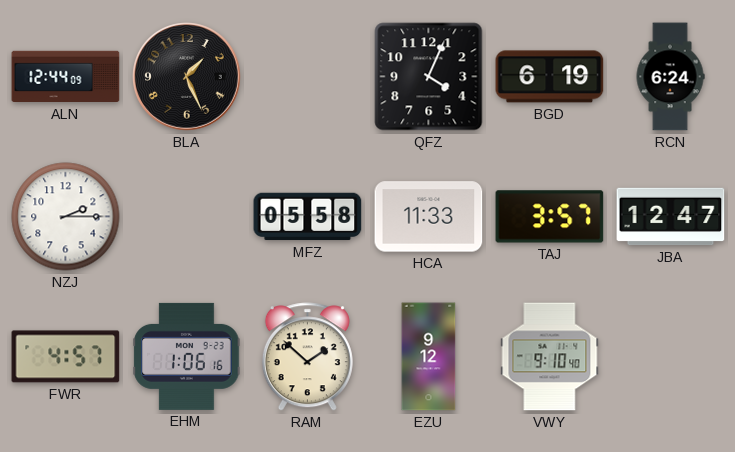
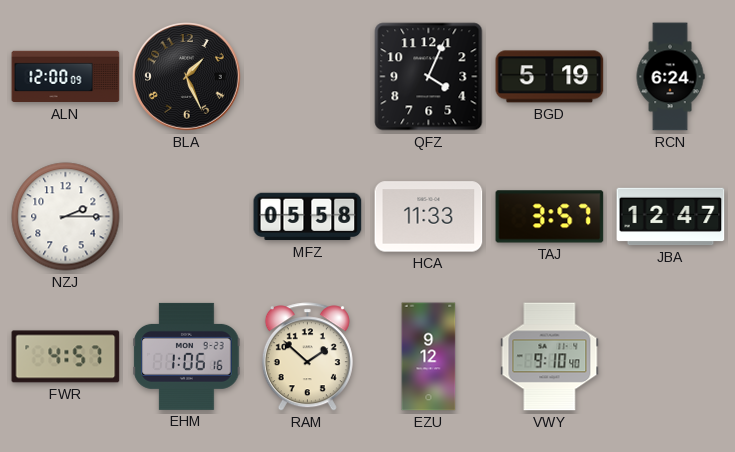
ALN: 12:44 -> 12:00 (66, 77)
BGD: 6:19 -> 5:19 (550, 77)
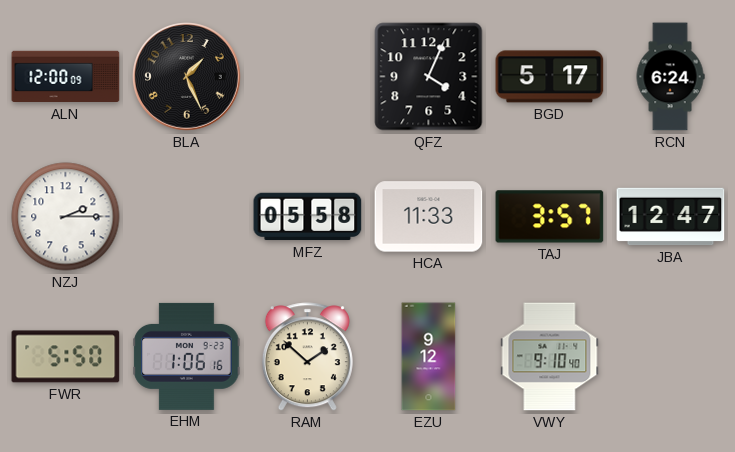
BGD: 5:19 -> 5:17 (550, 77)
FWR: 4:57 -> 5:50 (66, 357)
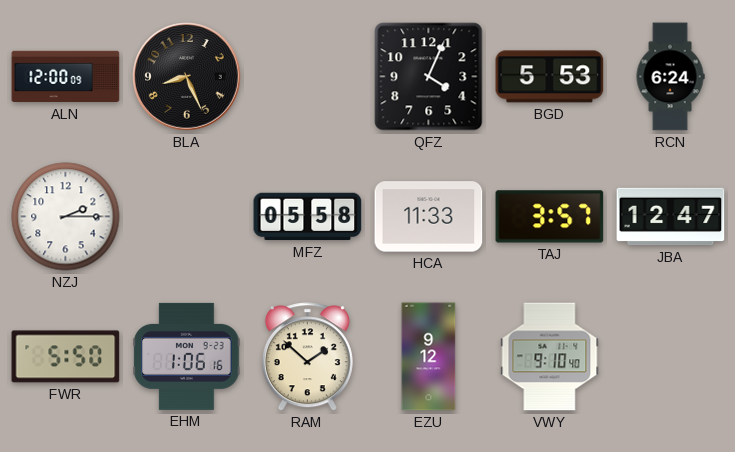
BLA: 1:26 -> 8:26 (187, 77)
BGD: 5:17 -> 5:53 (550, 77)
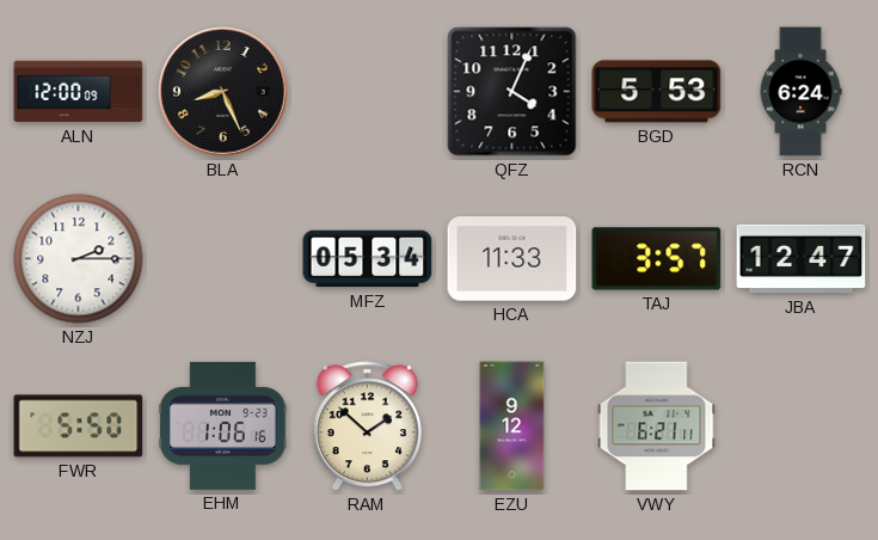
MFZ: 05:58 -> 05:34 (368, 259)
VWY: 9:10 -> 6:21 (657, 427)
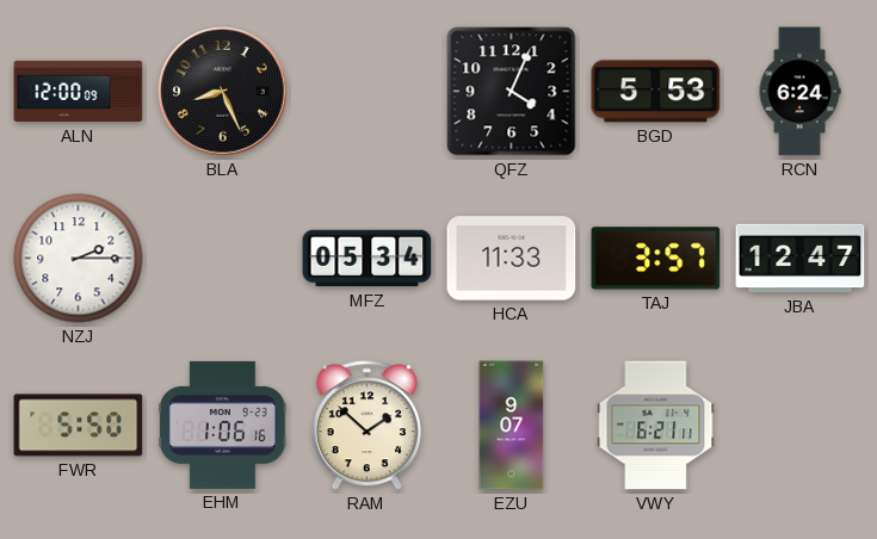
EZU: 9:12 -> 9:07 (512, 426)
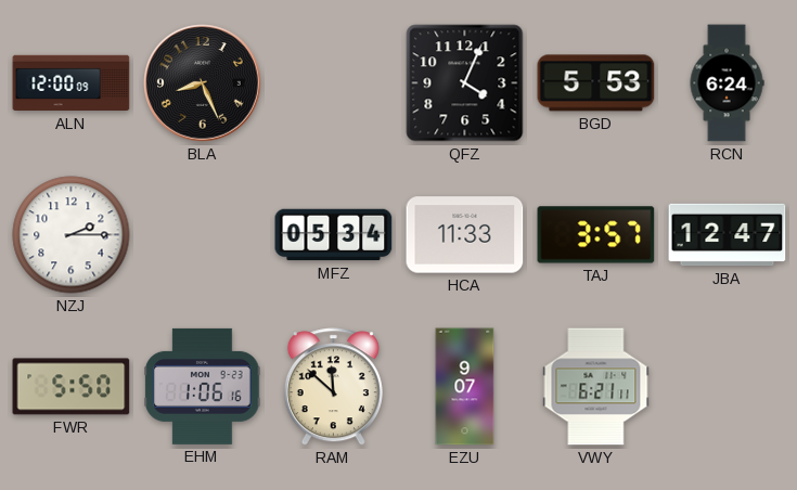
RAM: 1:52 -> 11:52 (333, 387)
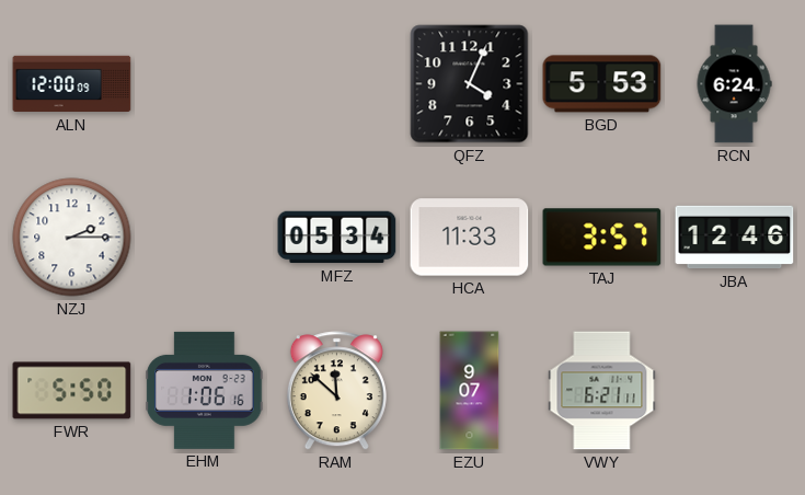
BLA: 8:26 -> none (203, 83)
JBA: 12:47 -> 12:46 (735, 238)
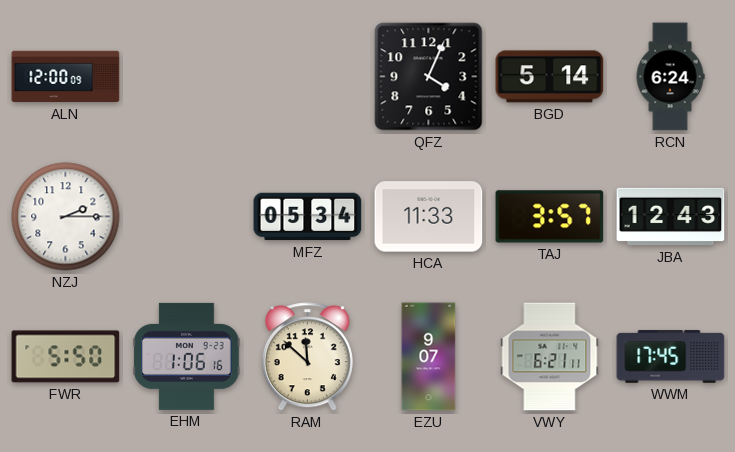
BGD: 5:53 -> 5:14 (550, 77)
JBA: 12:46 -> 12:43 (671, 217)
WWM: none -> 17:45 (671, 357)
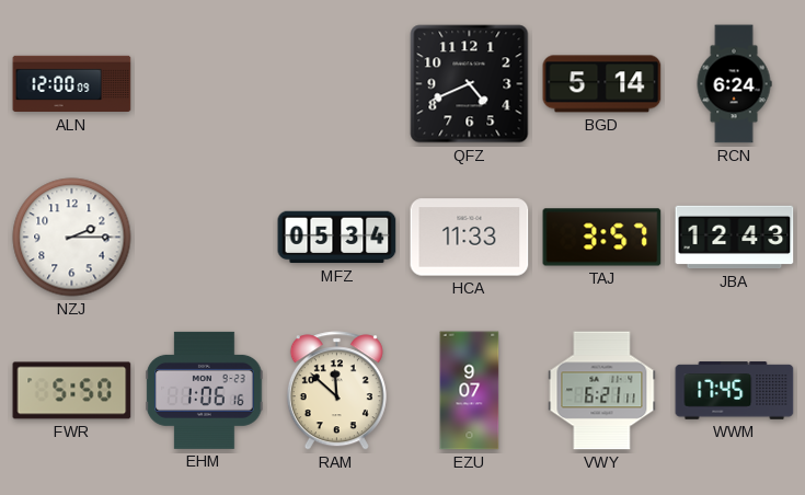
QFZ: 4:04 -> 4:41 (470, 84)
